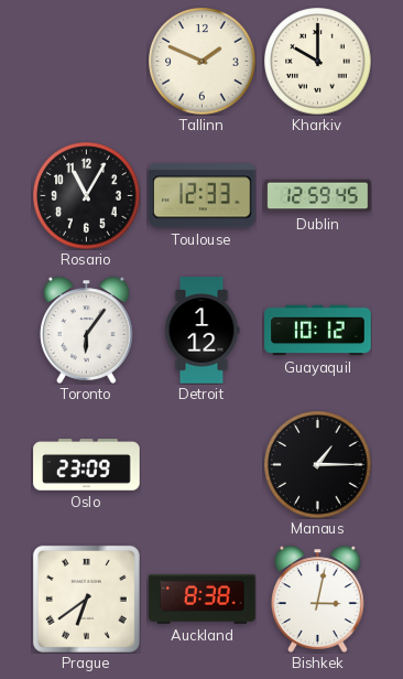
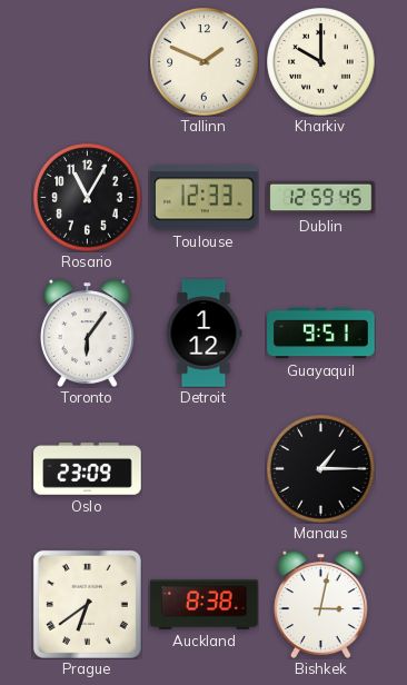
Guayaquil: 10:12 -> 9:51 (321, 334)
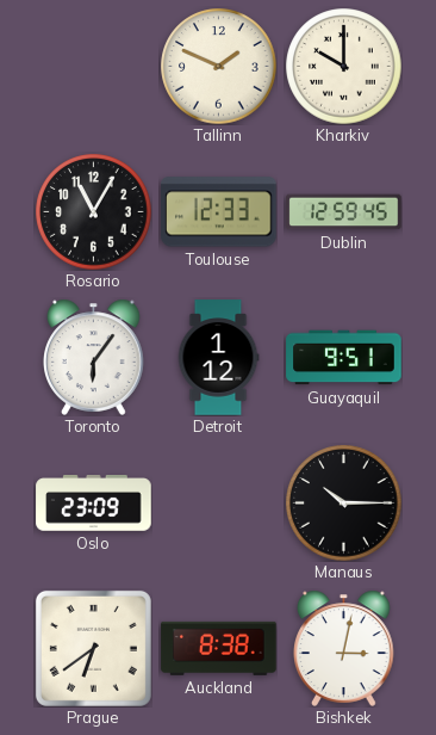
Manaus: 1:15 -> 10:15 (344, 504)
